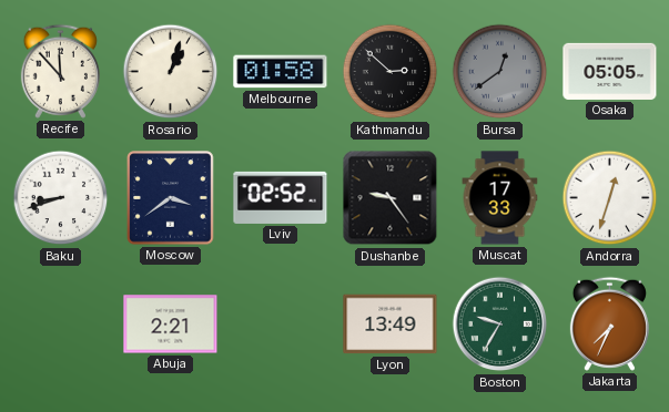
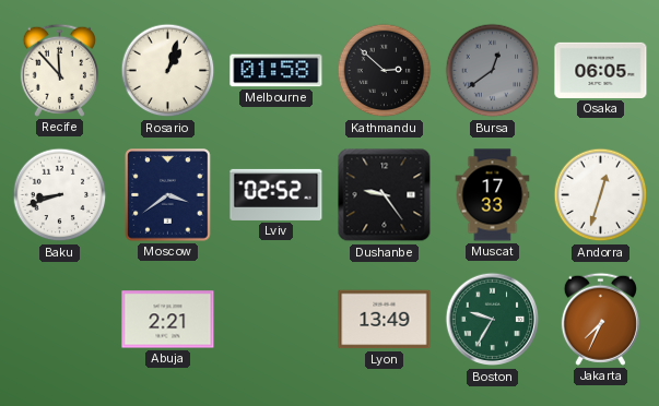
Osaka: 05:05 -> 06:05 (601, 70)
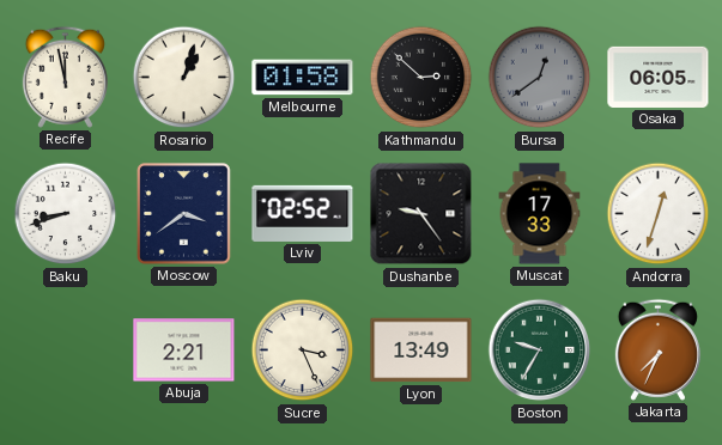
Recife: 11:53 -> 11:58 (65, 77)
Sucre: none -> 3:26 (303, 350)
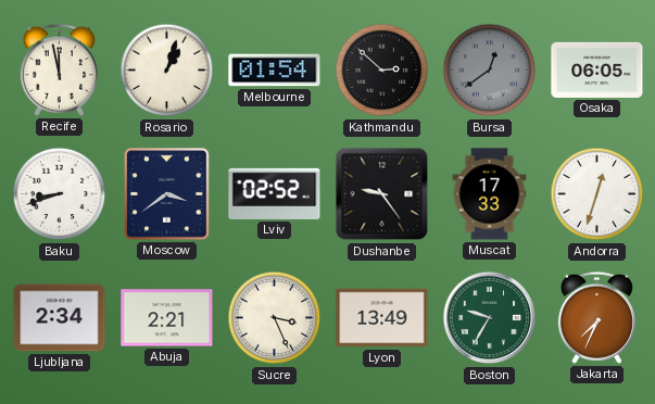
Melbourne: 01:58 -> 01:54 (275, 71)
Ljubljana: none -> 2:34 (60, 318)
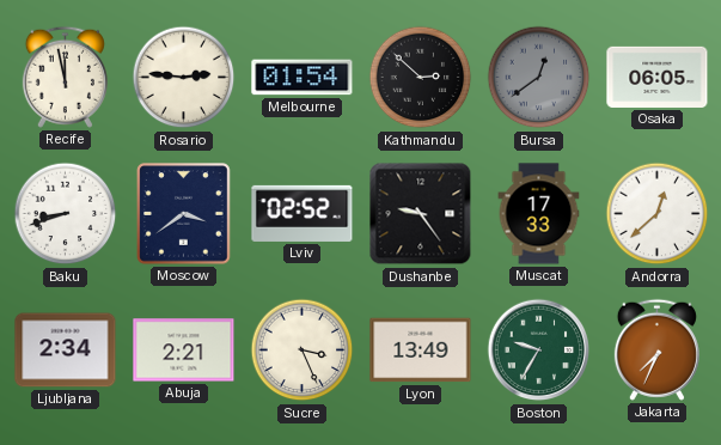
Rosario: 1:03 -> 2:46 (184, 78)
Andorra: 12:33 -> 12:38 (658, 214)
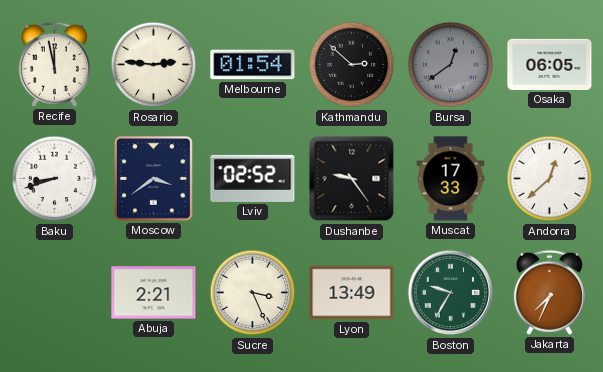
Ljubljana: 2:34 -> none (66, 350)
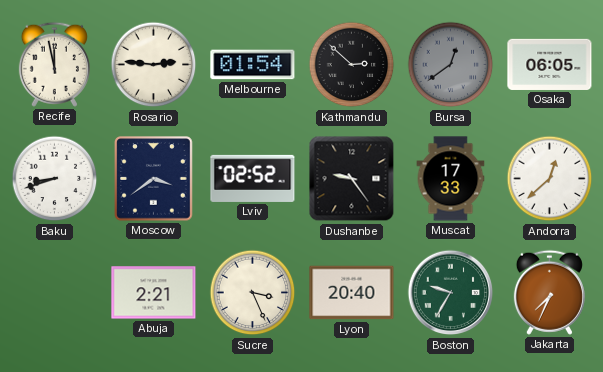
Lyon: 13:49 -> 20:40 (352, 293)
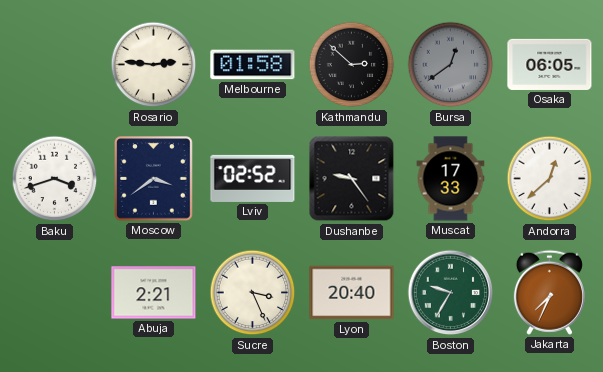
Recife: 11:58 -> none (54, 64)
Melbourne: 01:54 -> 01:58 (253, 65)
Baku: 8:42 -> 3:42 (55, 179)
